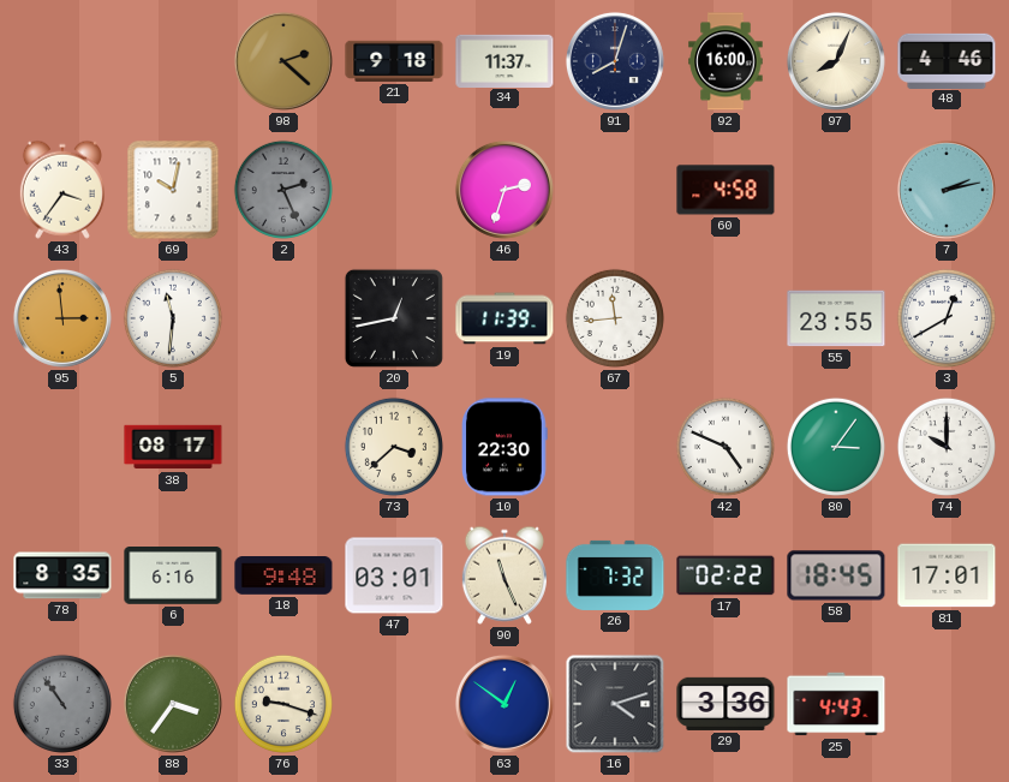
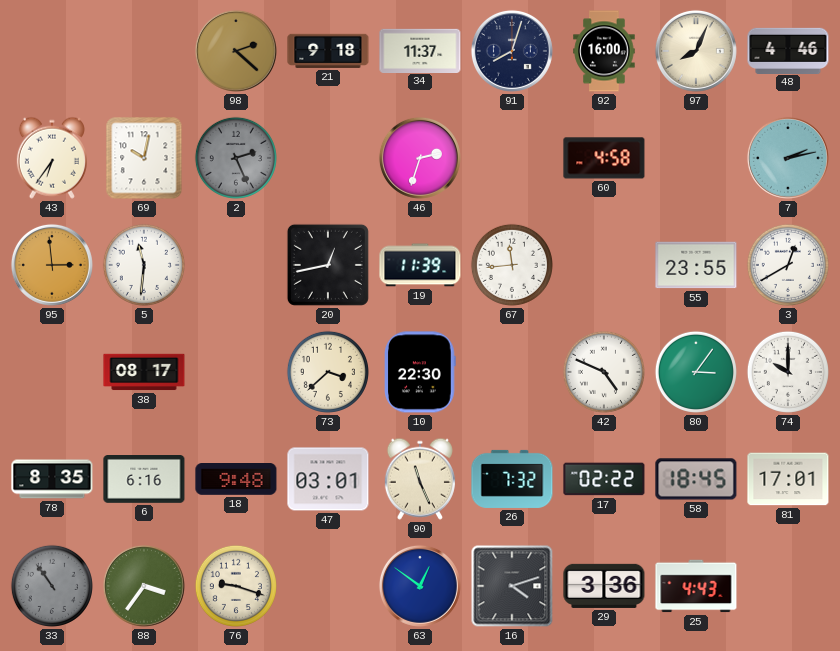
43: 3:36 -> 6:36 (52, 158)
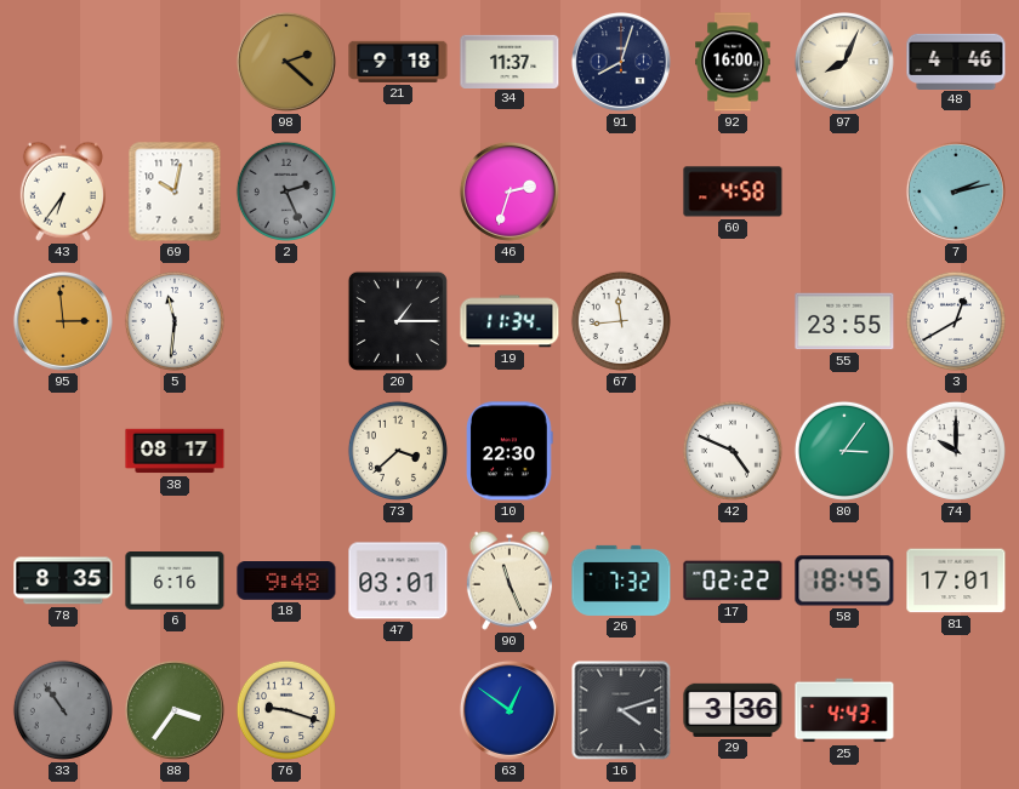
20: 12:43 -> 1:15 (398, 321)
19: 11:39 -> 11:34 (509, 321)
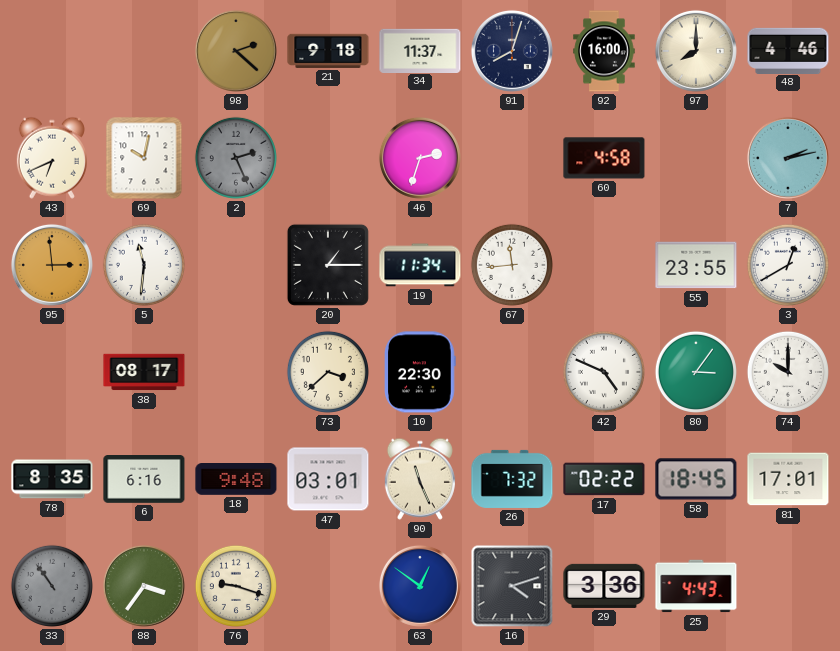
97: 8:04 -> 8:00 (696, 51)
43: 6:36 -> 6:41 (52, 158)
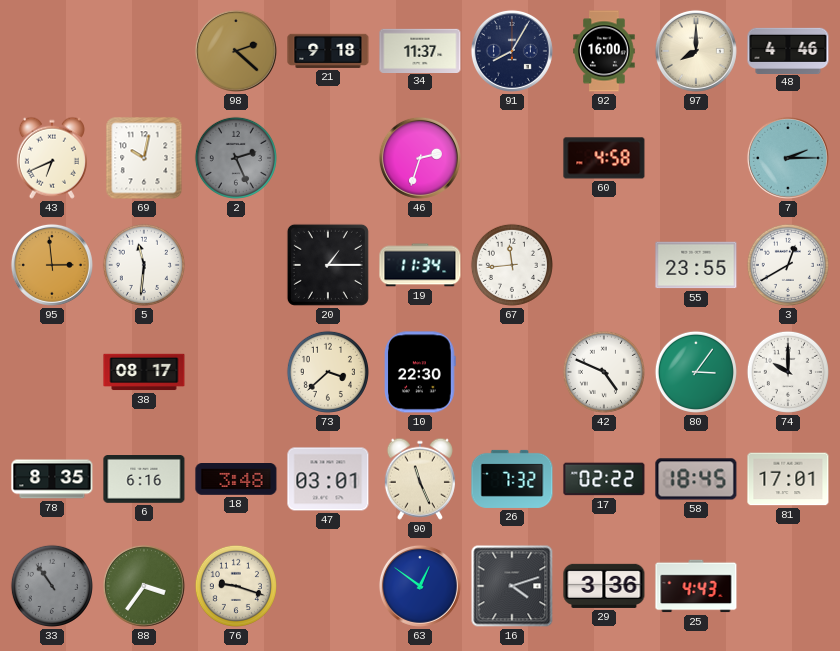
91: 8:03 -> 8:05 (512, 51)
7: 2:13 -> 2:15 (788, 158)
18: 9:48 -> 3:48 (236, 480)
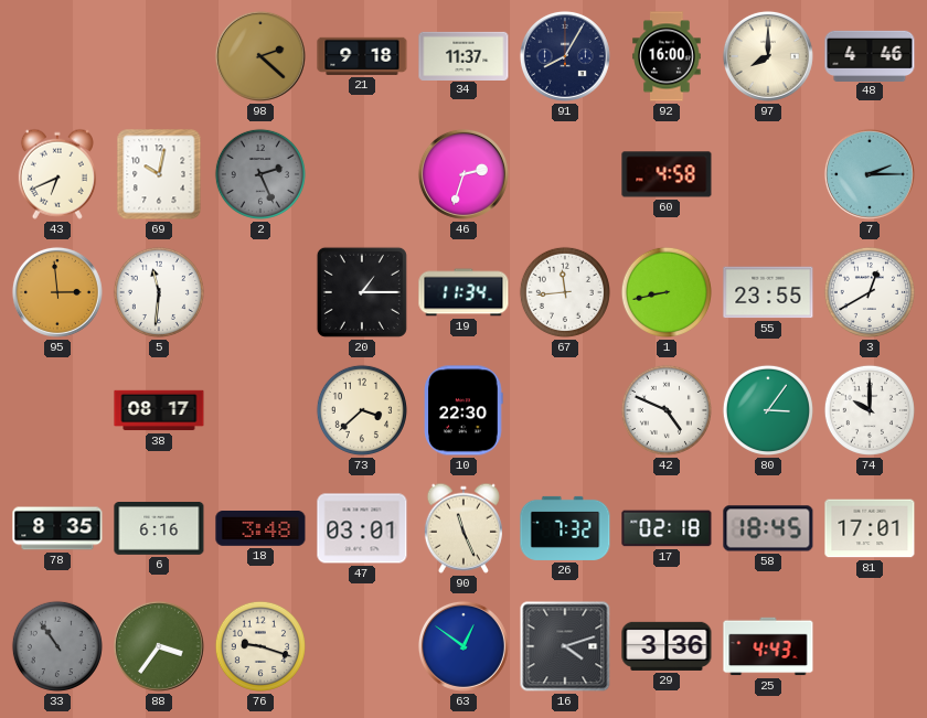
1: none -> 8:43 (667, 292)
17: 02:22 -> 02:18 (667, 528)
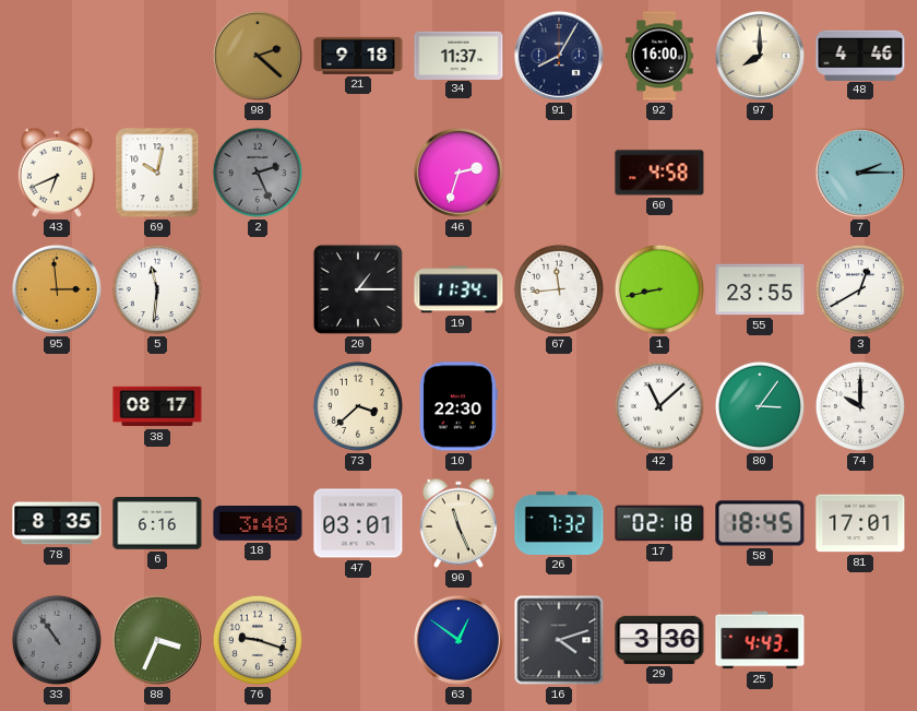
42: 4:49 -> 11:08 (659, 406)
88: 3:36 -> 3:34 (157, 640)
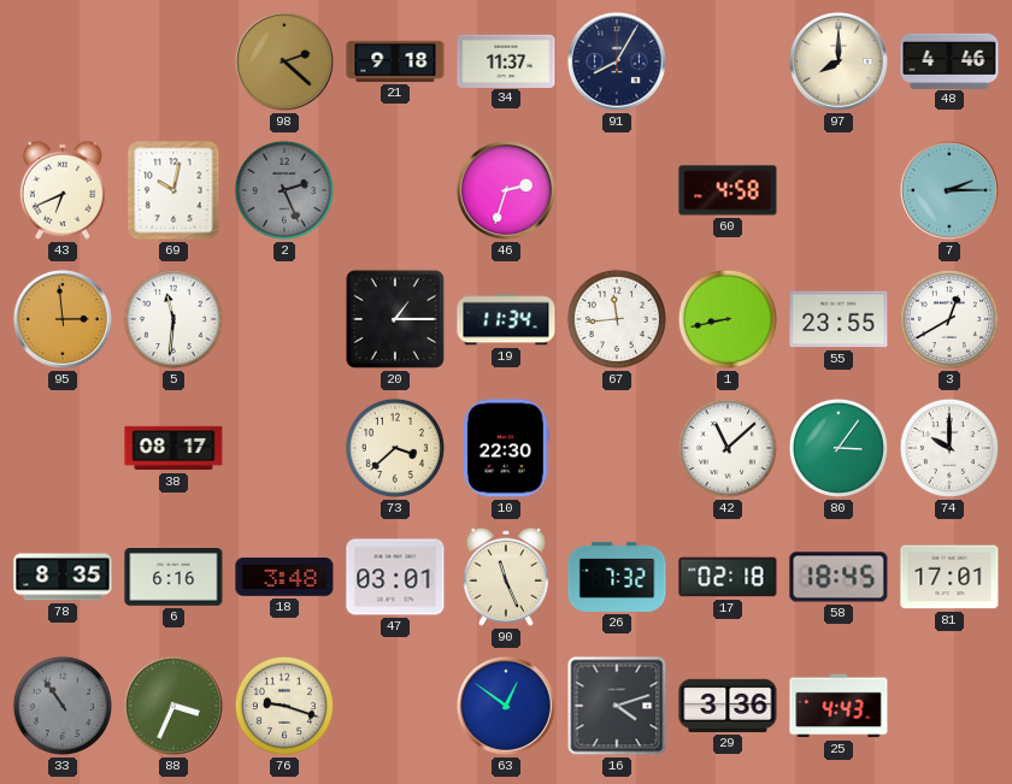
92: 16:00 -> none (659, 56)
